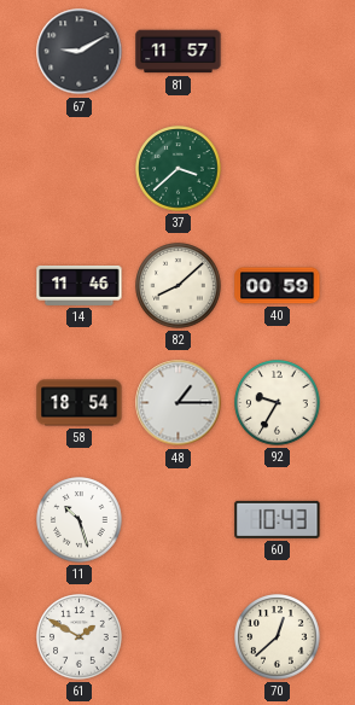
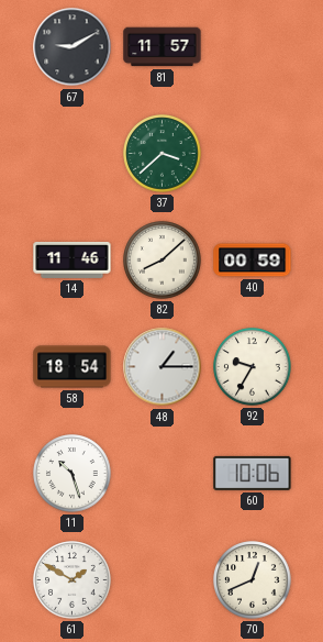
60: 10:43 -> 10:06 (253, 473)
70: 12:38 -> 12:41 (253, 580)
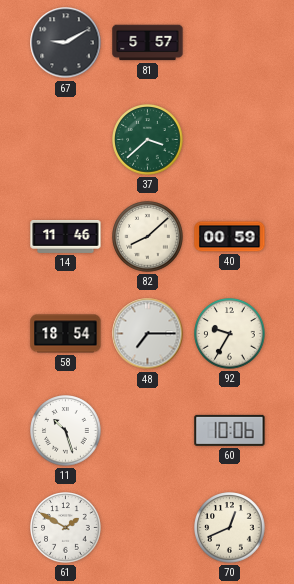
81: 11:57 -> 5:57 (148, 43)
48: 1:15 -> 7:15 (148, 334)
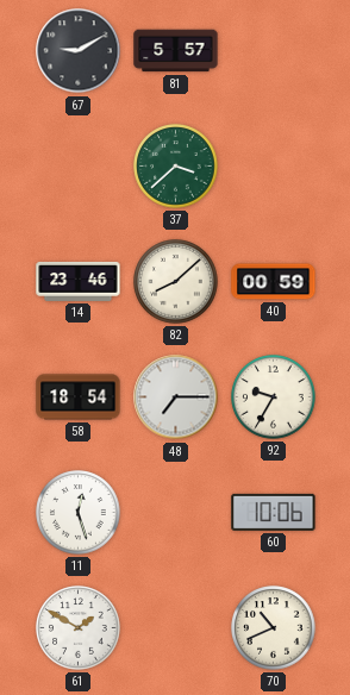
14: 11:46 -> 23:46 (79, 282)
11: 10:27 -> 12:27 (79, 513)
70: 12:41 -> 10:41 (274, 628)
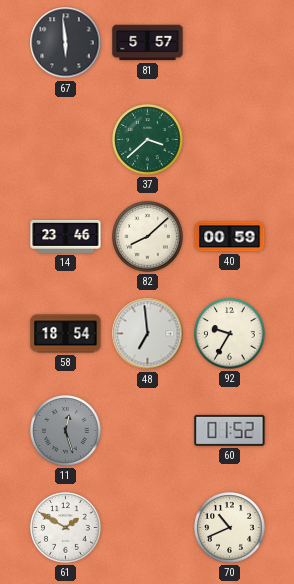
67: 9:10 -> 5:59 (66, 43)
48: 7:15 -> 6:59 (148, 334)
11 dial: white -> grey (66, 431)
60: 10:06 -> 01:52 (230, 430)
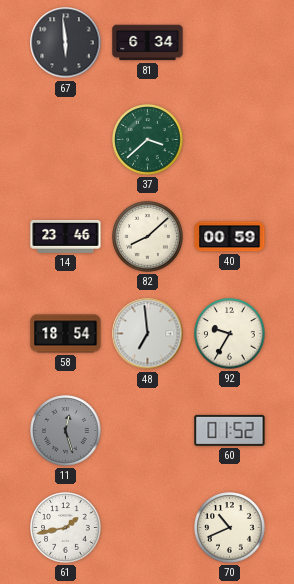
81: 5:57 -> 6:34 (148, 43)
61: 1:50 -> 1:43 (66, 528)
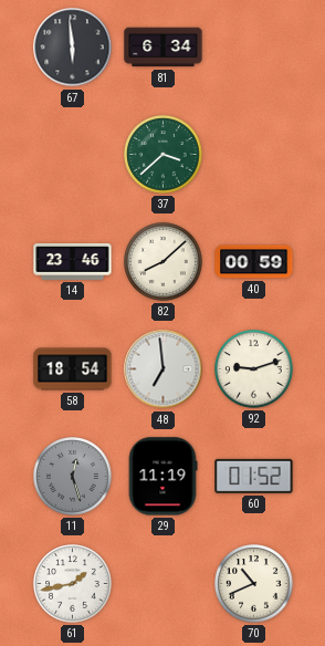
92: 9:35 -> 9:12 (254, 369)
29: none -> 11:19 (162, 477)
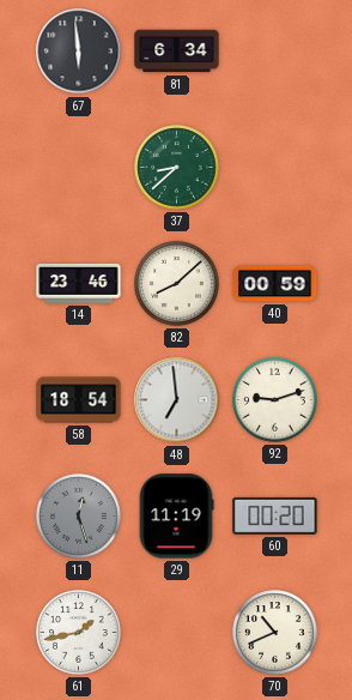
37: 3:38 -> 8:38 (177, 168)
60: 01:52 -> 00:20 (275, 515)
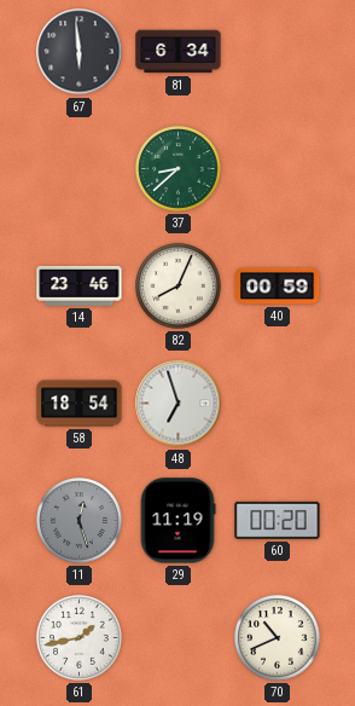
82: 8:08 -> 8:04 (179, 287)
48: 6:59 -> 6:57 (179, 404)
92: 9:12 -> none (275, 400)
